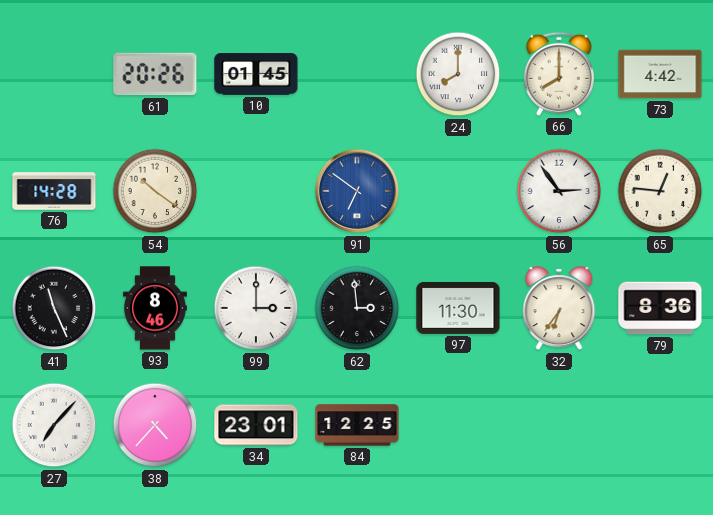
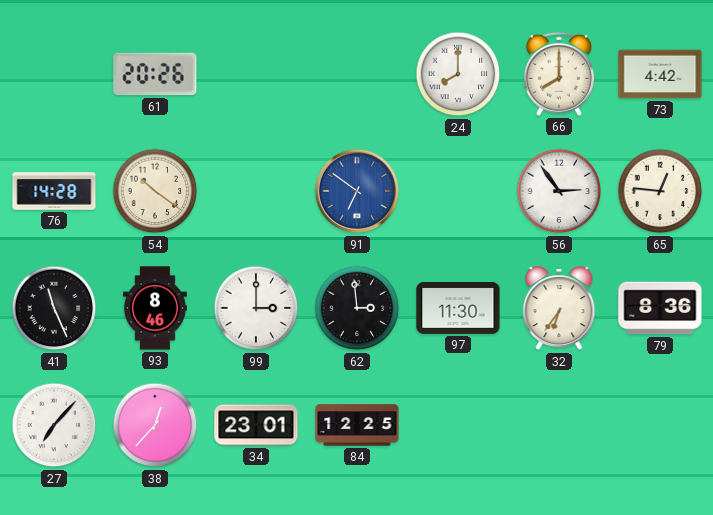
10: 01:45 -> none (256, 74)
38: 4:37 -> 12:37 (155, 425)
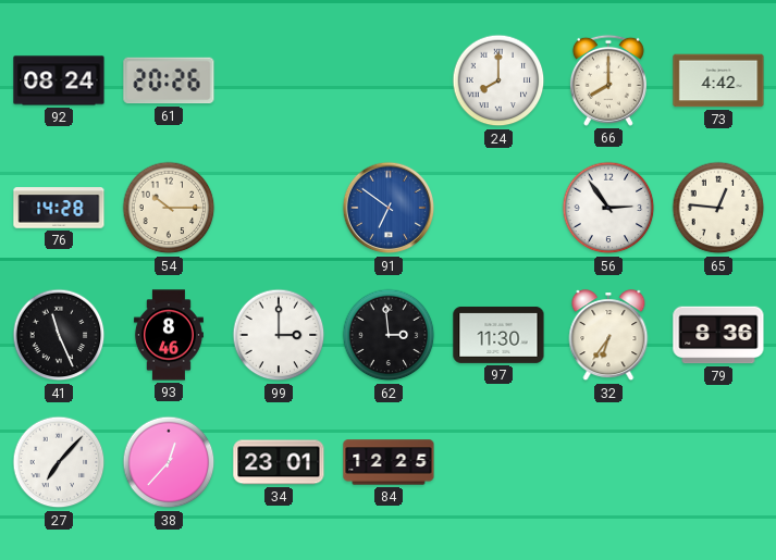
92: none -> 08:24 (59, 80)
54: 10:21 -> 10:15 (169, 208)
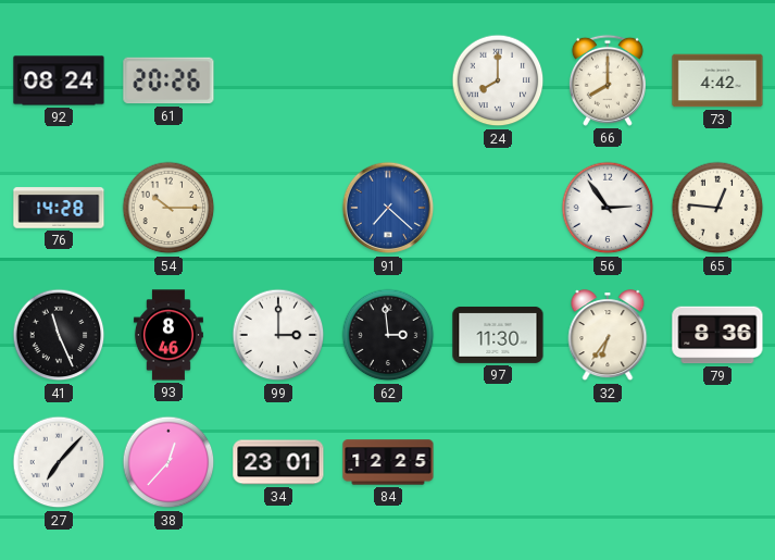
91: 6:51 -> 7:22 (388, 208)
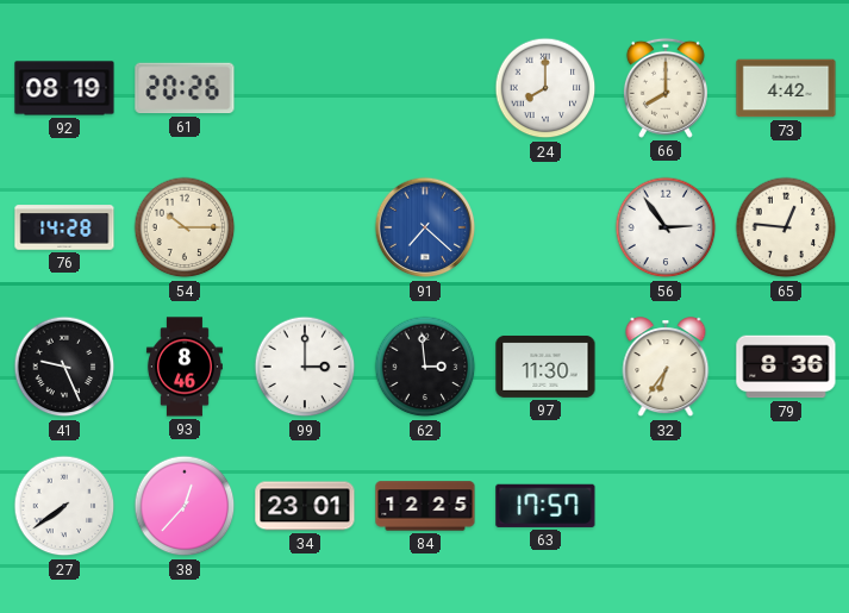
92: 08:24 -> 08:19 (64, 88)
41: 11:26 -> 9:26 (64, 367)
27: 7:07 -> 7:39 (64, 506)
63: none -> 17:57 (545, 506)
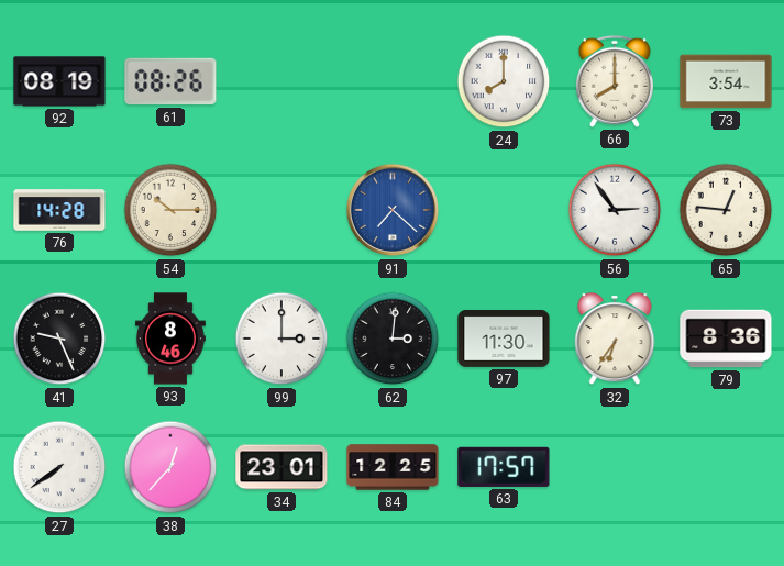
61: 20:26 -> 08:26 (170, 81)
73: 4:42 -> 3:54 (726, 81)
62: 2:59 -> 3:01 (393, 339)
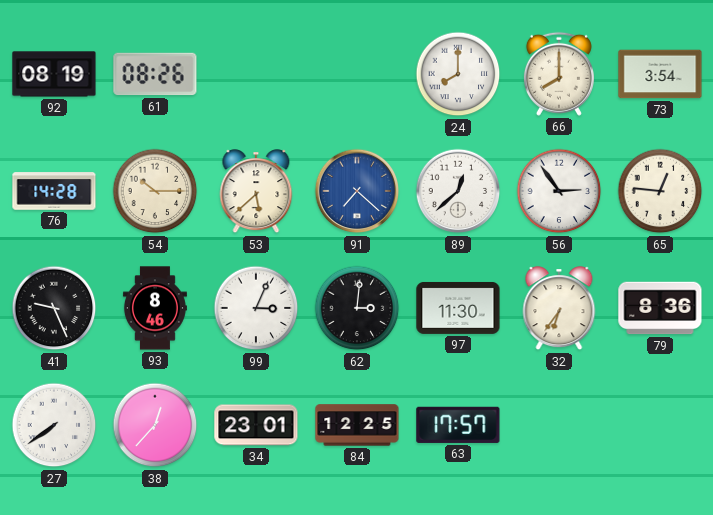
53: none -> 5:38 (256, 192)
89: none -> 12:38 (458, 191)
99: 3:00 -> 3:04 (256, 308)
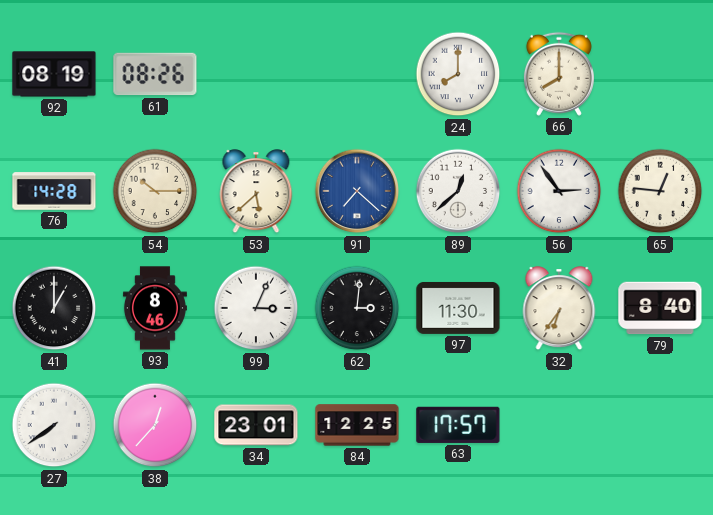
73: 3:54 -> none (660, 74)
41: 9:26 -> 1:00 (54, 308)
79: 8:36 -> 8:40 (660, 308)
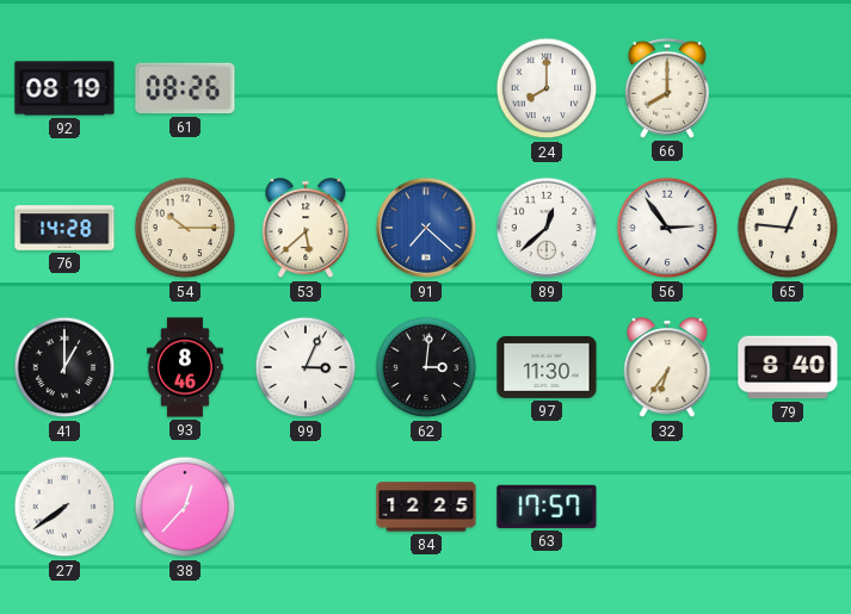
34: 23:01 -> none (256, 425)
